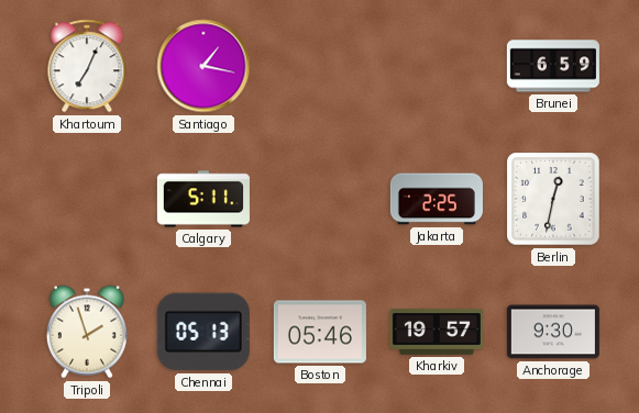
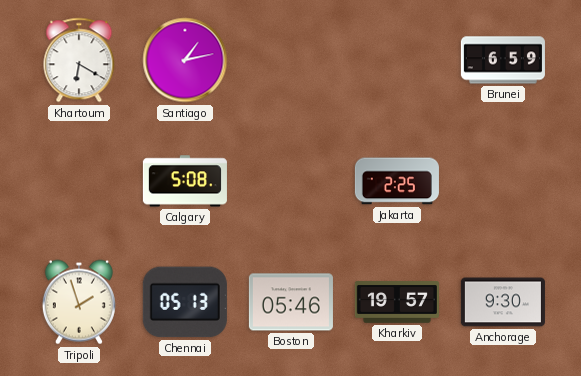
Khartoum: 7:04 -> 6:20 (79, 60)
Santiago: 1:17 -> 1:13 (185, 60)
Calgary: 5:11 -> 5:08 (185, 181)
Berlin: 12:32 -> none (553, 199)
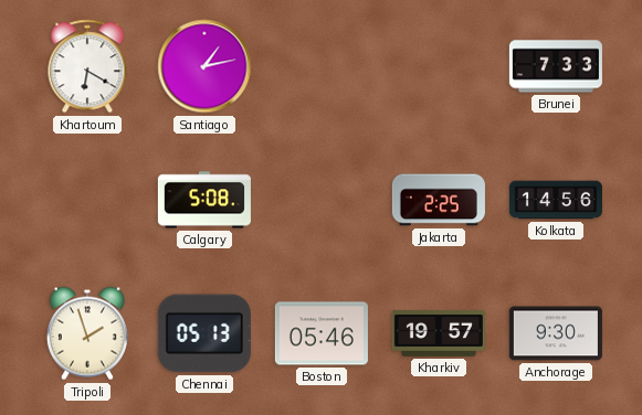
Brunei: 6:59 -> 7:33 (556, 66)
Kolkata: none -> 14:56 (556, 200)
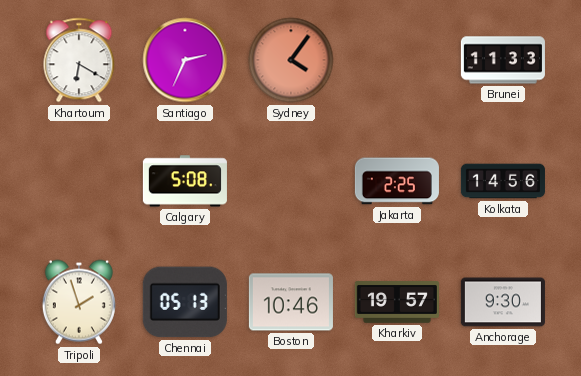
Santiago: 1:13 -> 2:34 (185, 60)
Sydney: none -> 4:06 (291, 60)
Brunei: 7:33 -> 11:33 (503, 60)
Boston: 05:46 -> 10:46 (291, 302)
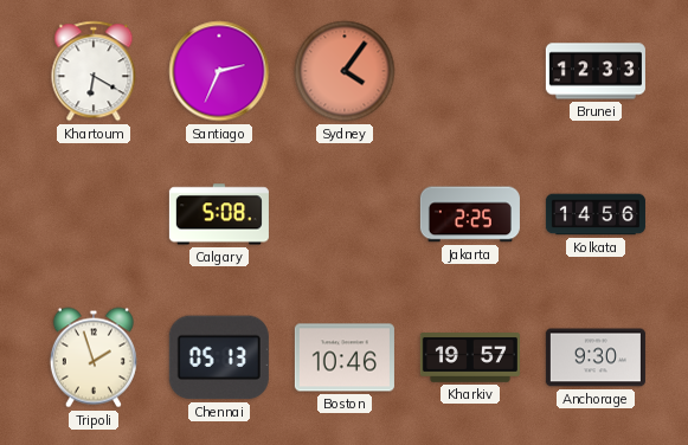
Brunei: 11:33 -> 12:33 (596, 71)
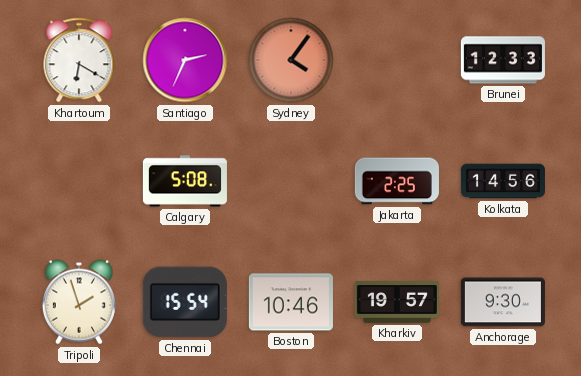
Chennai: 05:13 -> 15:54 (185, 302)
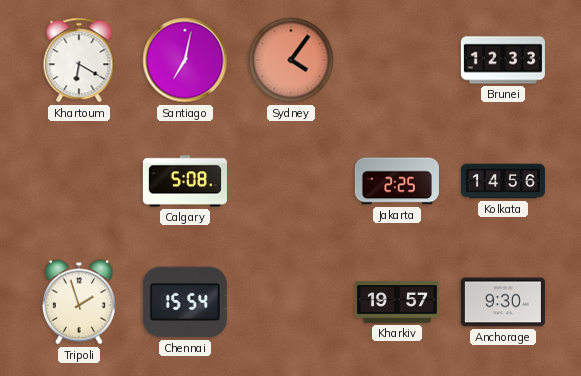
Santiago: 2:34 -> 7:02 (185, 60)
Boston: 10:46 -> none (291, 302)
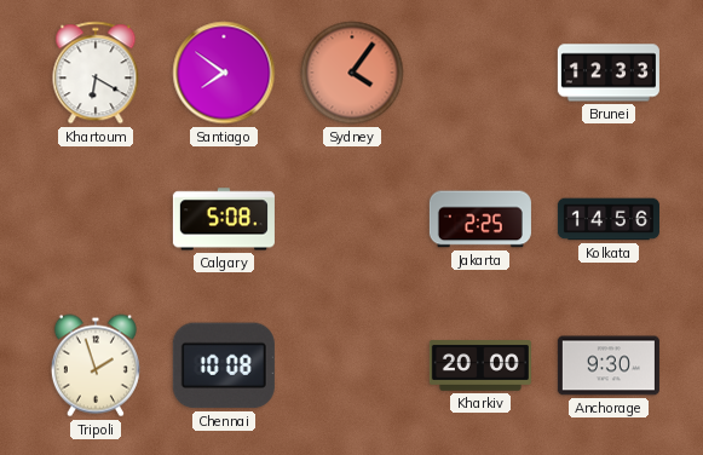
Santiago: 7:02 -> 7:51 (224, 73)
Chennai: 15:54 -> 10:08 (224, 365)
Kharkiv: 19:57 -> 20:00 (480, 365)
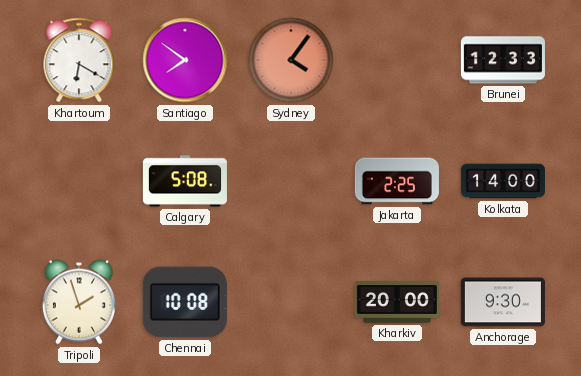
Kolkata: 14:56 -> 14:00 (503, 181)
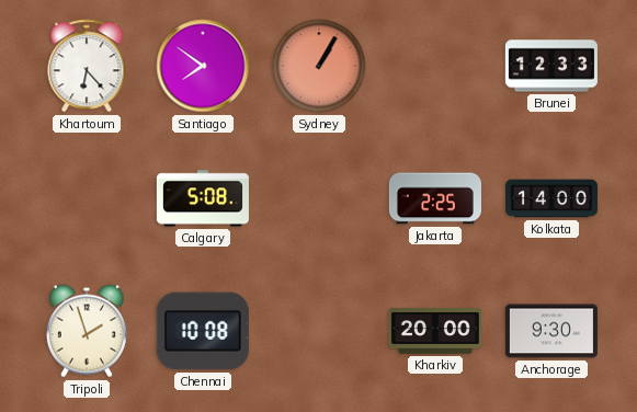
Khartoum: 6:20 -> 6:23 (87, 66)
Sydney: 4:06 -> 1:05 (319, 66)
